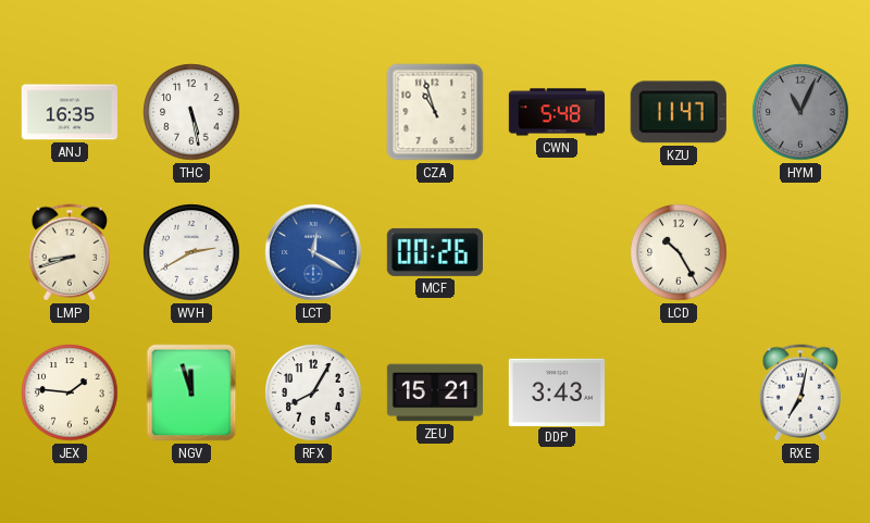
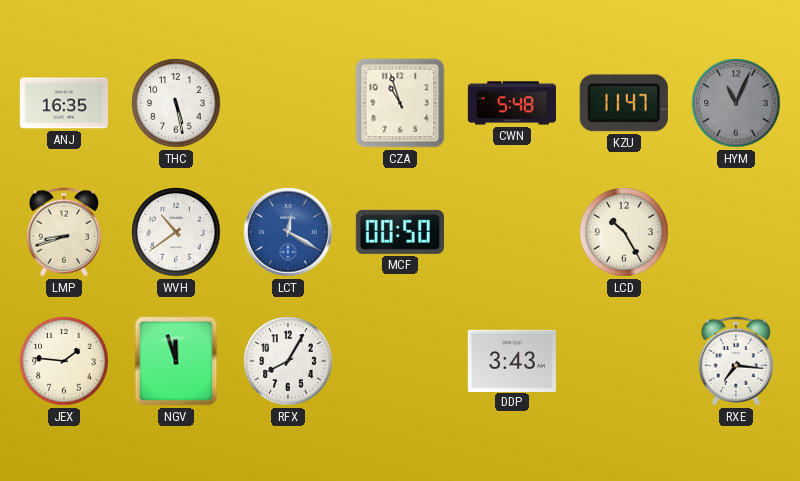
WVH: 2:40 -> 10:39 (176, 232)
MCF: 00:26 -> 00:50 (400, 232)
ZEU: 15:21 -> none (435, 393)
RXE: 7:02 -> 7:16 (736, 361)
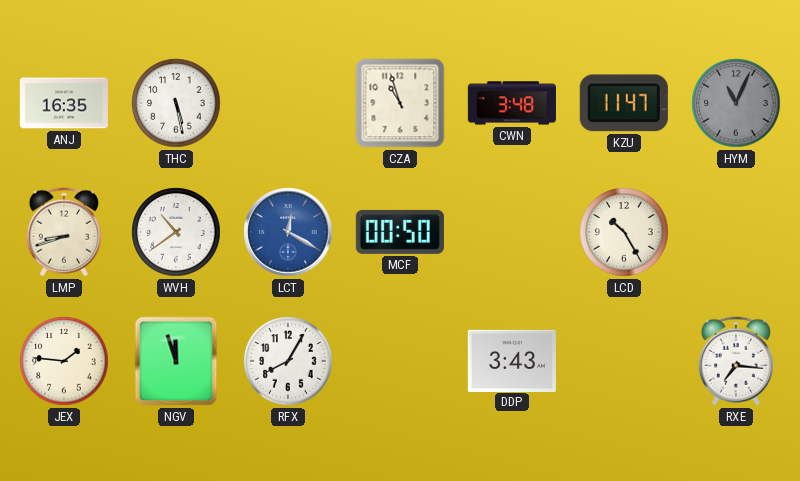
CWN: 5:48 -> 3:48 (512, 103)
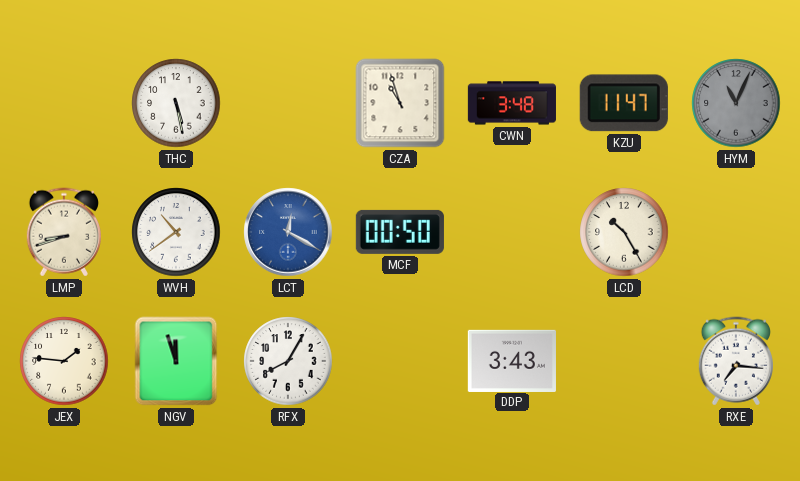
ANJ: 16:35 -> none (64, 103)
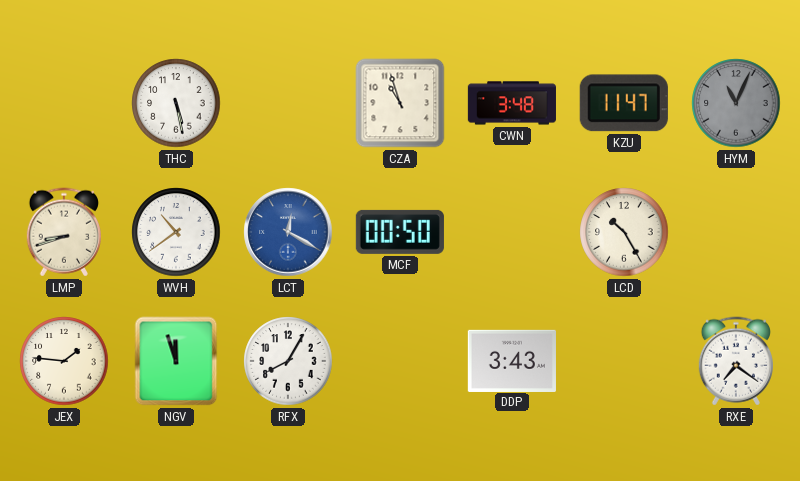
RXE: 7:16 -> 7:21 (736, 361)
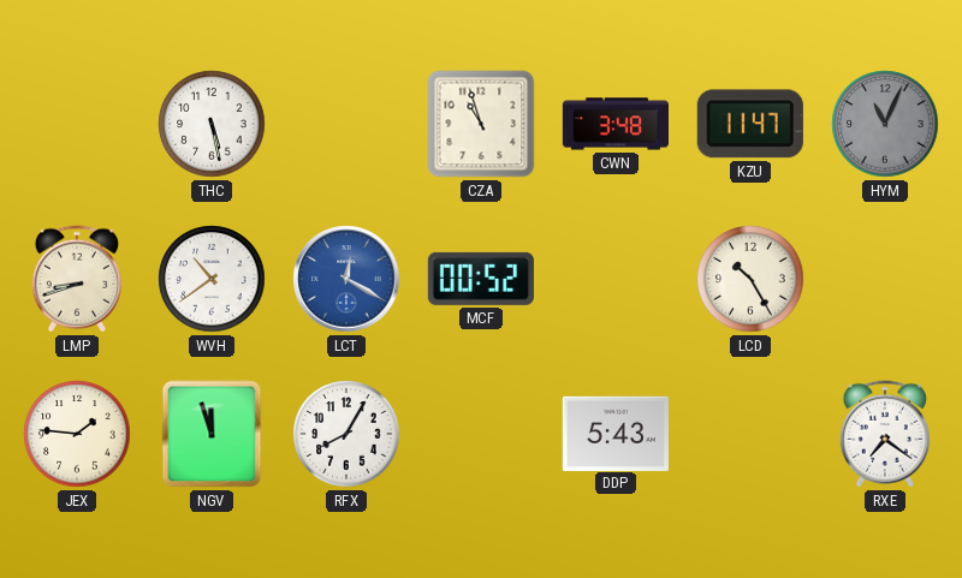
MCF: 00:50 -> 00:52 (481, 279)
DDP: 3:43 -> 5:43 (616, 433)
